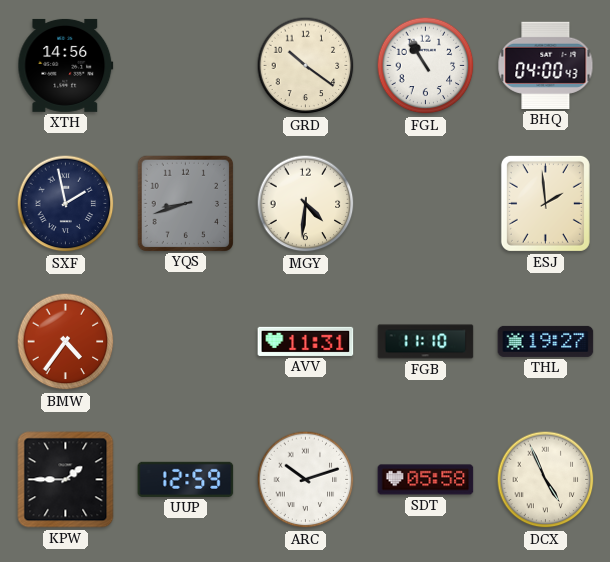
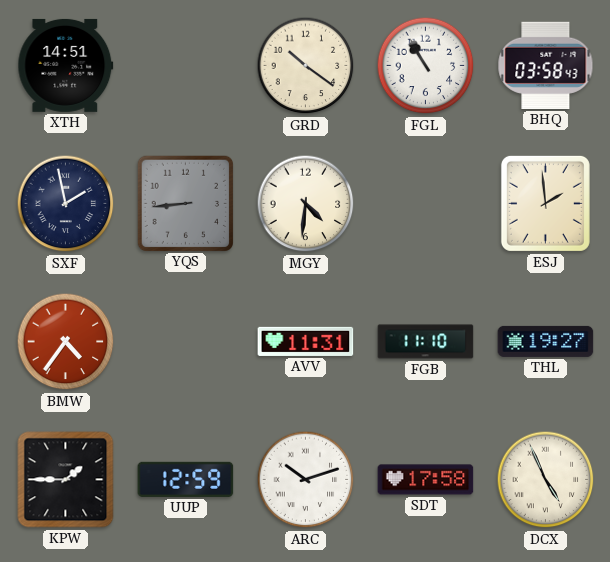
XTH: 14:56 -> 14:51 (66, 65)
BHQ: 04:00 -> 03:58 (546, 65)
YQS: 8:42 -> 8:44 (185, 203)
SDT: 05:58 -> 17:58 (426, 480)
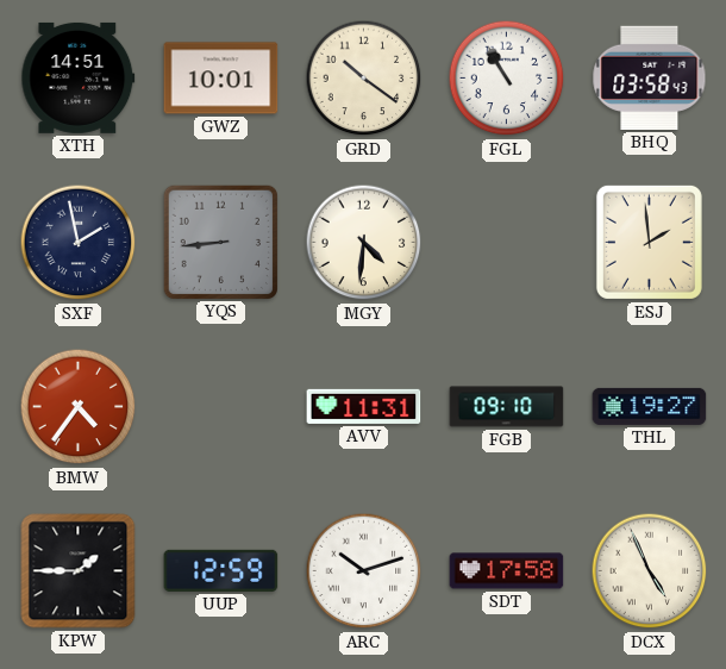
GWZ: none -> 10:01 (221, 79)
FGB: 11:10 -> 09:10 (507, 407)
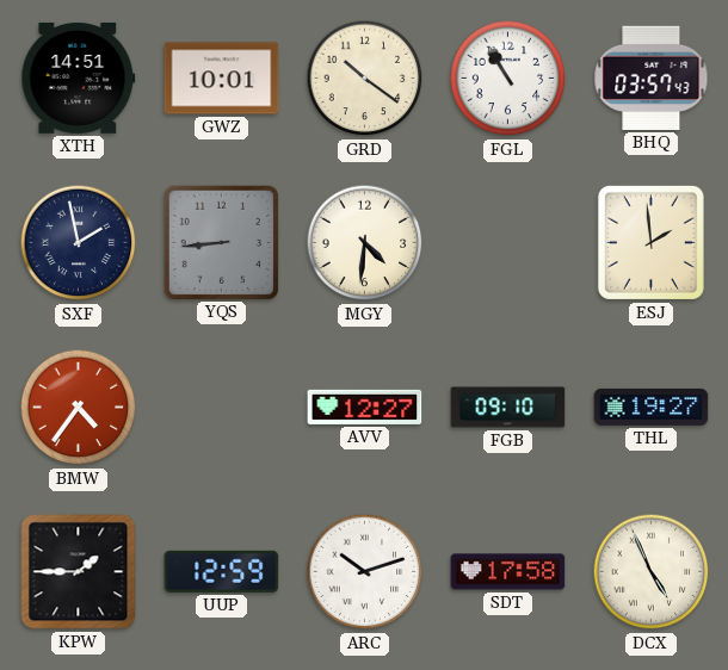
BHQ: 03:58 -> 03:57 (652, 77)
AVV: 11:31 -> 12:27 (365, 407)
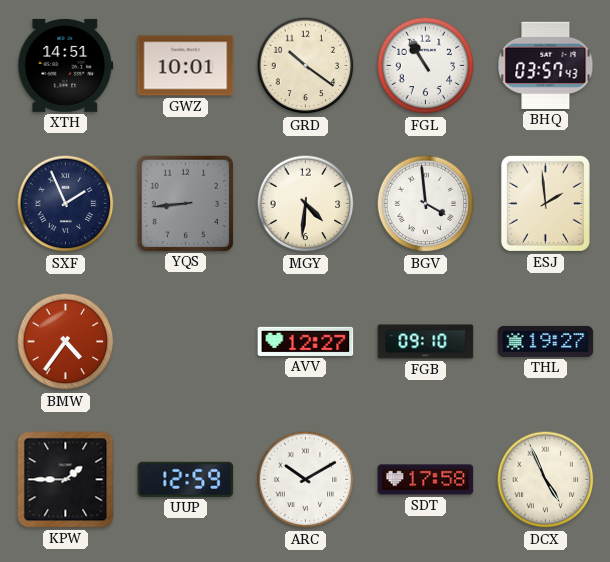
SXF: 1:58 -> 1:56 (66, 204)
BGV: none -> 3:59 (426, 204)
ARC: 10:12 -> 10:10 (306, 480)
